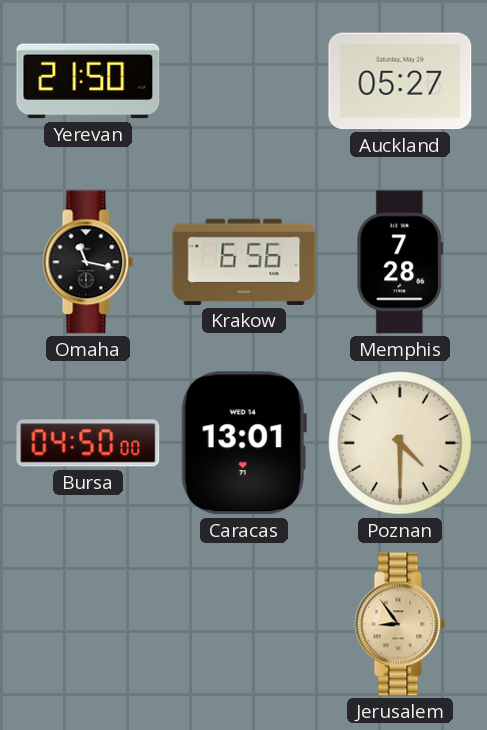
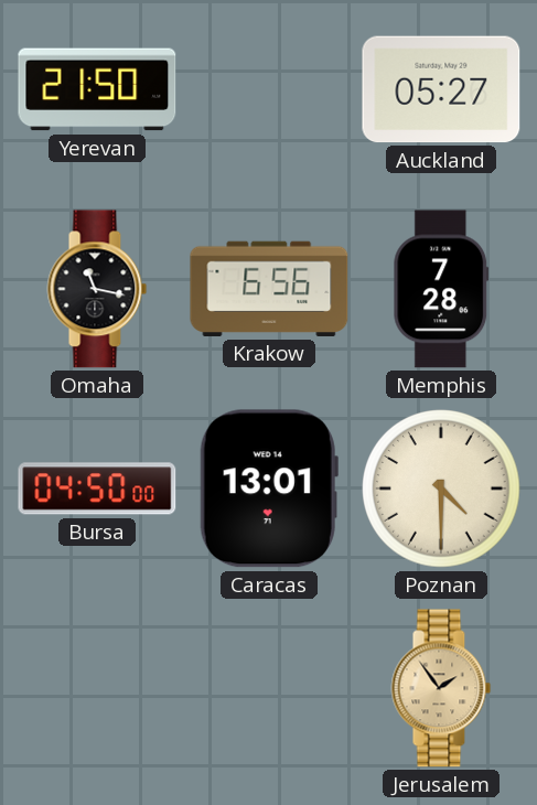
Jerusalem: 8:54 -> 1:54 (441, 688)
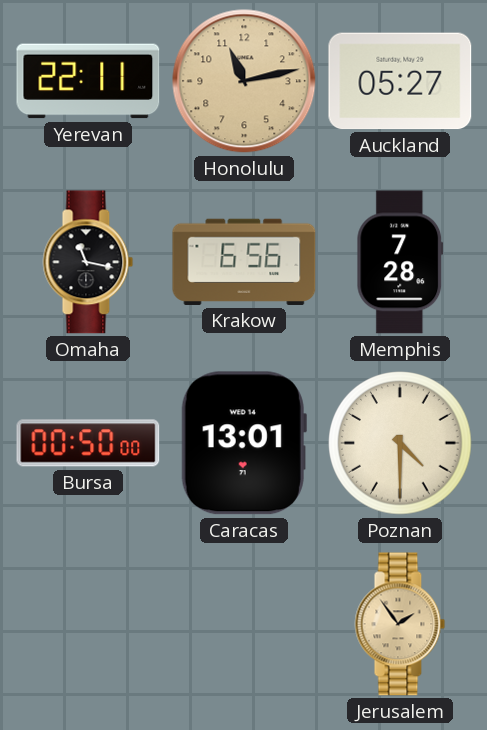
Yerevan: 21:50 -> 22:11 (88, 81)
Honolulu: none -> 11:13 (244, 81)
Bursa: 04:50 -> 00:50 (88, 443)
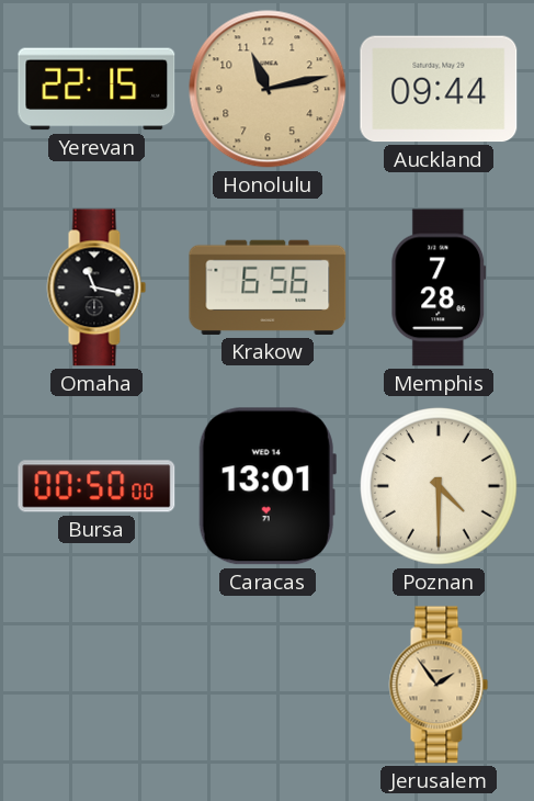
Yerevan: 22:11 -> 22:15 (96, 89)
Auckland: 05:27 -> 09:44 (439, 89)
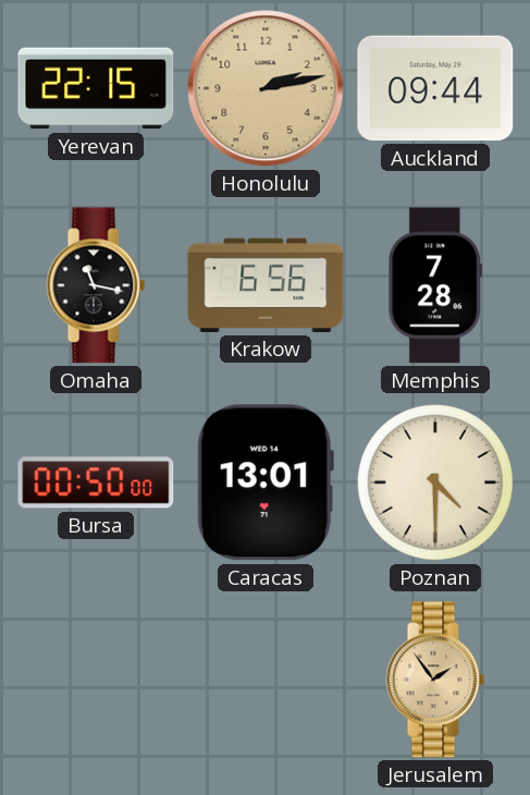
Honolulu: 11:13 -> 2:13 (266, 88)
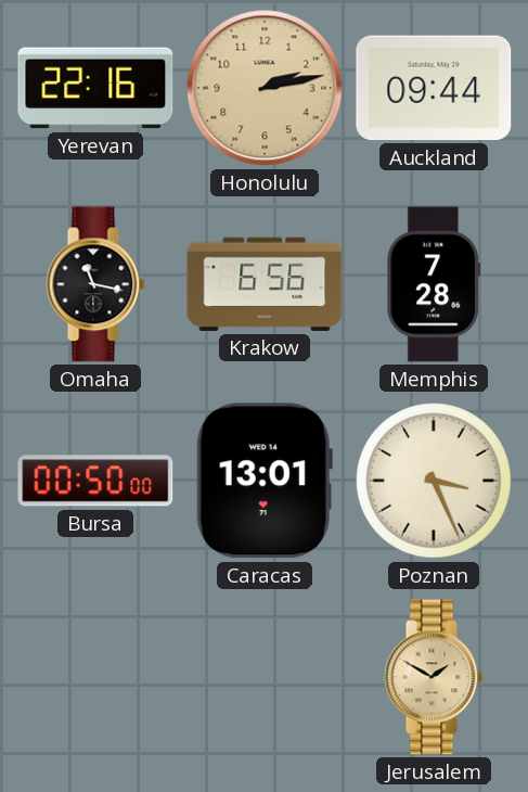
Yerevan: 22:15 -> 22:16 (95, 88)
Poznan: 4:30 -> 3:26 (435, 482)
Jerusalem: 1:54 -> 1:50 (434, 677)
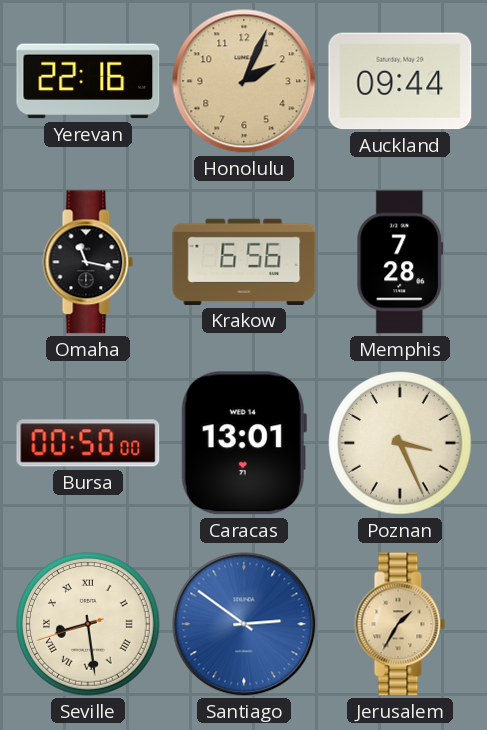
Honolulu: 2:13 -> 2:04 (244, 81)
Seville: none -> 8:28 (89, 625)
Santiago: none -> 2:51 (244, 624)
Jerusalem: 1:50 -> 1:35 (400, 624)
